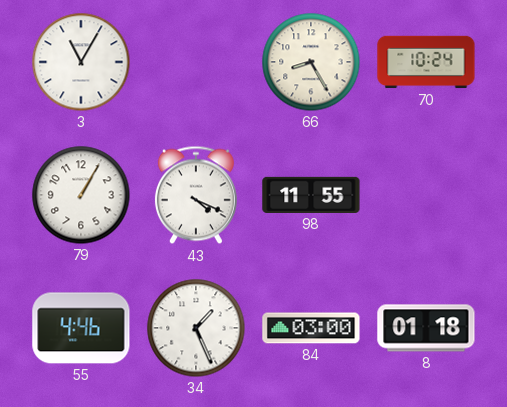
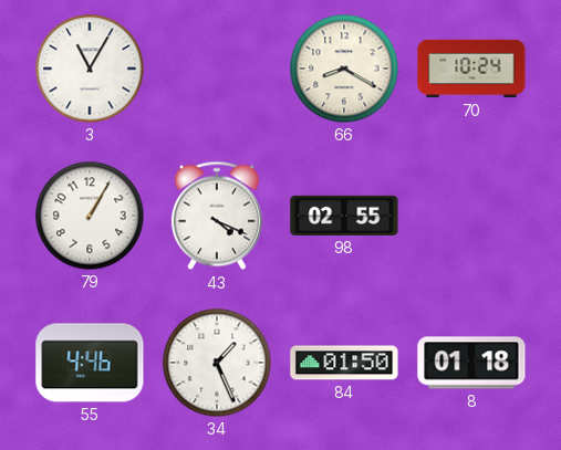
66: 8:25 -> 8:20 (344, 69)
98: 11:55 -> 02:55 (344, 216)
84: 03:00 -> 01:50 (344, 363)
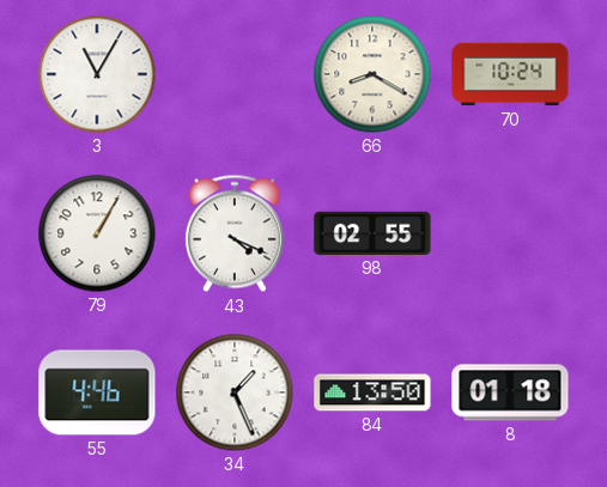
84: 01:50 -> 13:50 (372, 392)
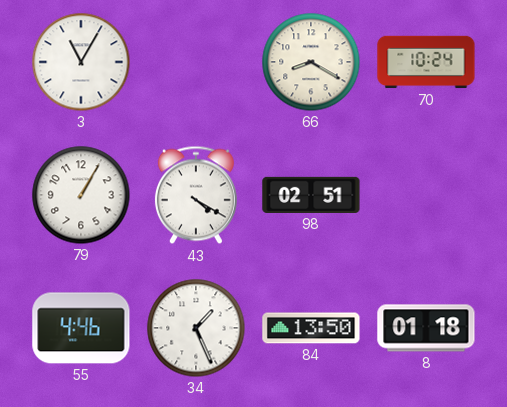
43: 4:19 -> 4:20 (196, 195)
98: 02:55 -> 02:51 (311, 195)
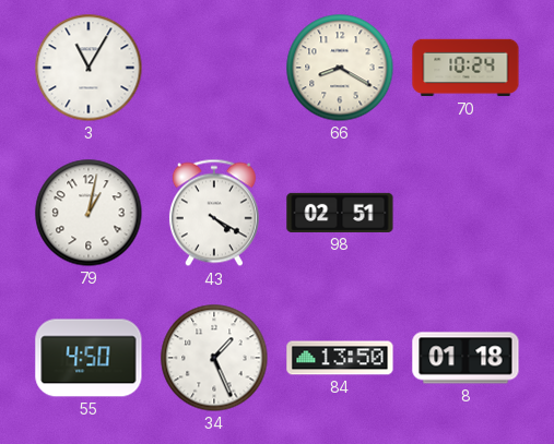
79: 1:05 -> 1:02 (89, 213)
55: 4:46 -> 4:50 (89, 358)
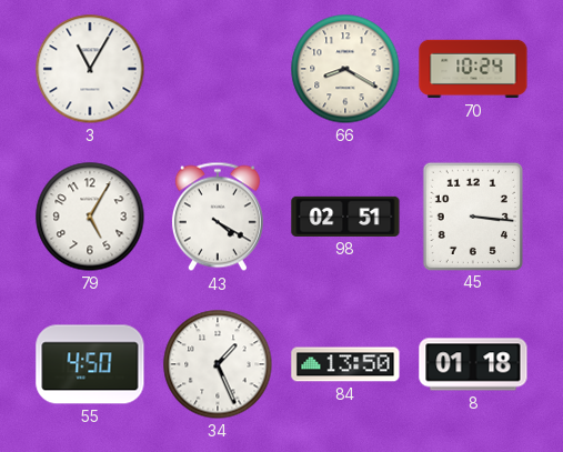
79: 1:02 -> 5:05 (90, 217)
45: none -> 3:16 (473, 215)
